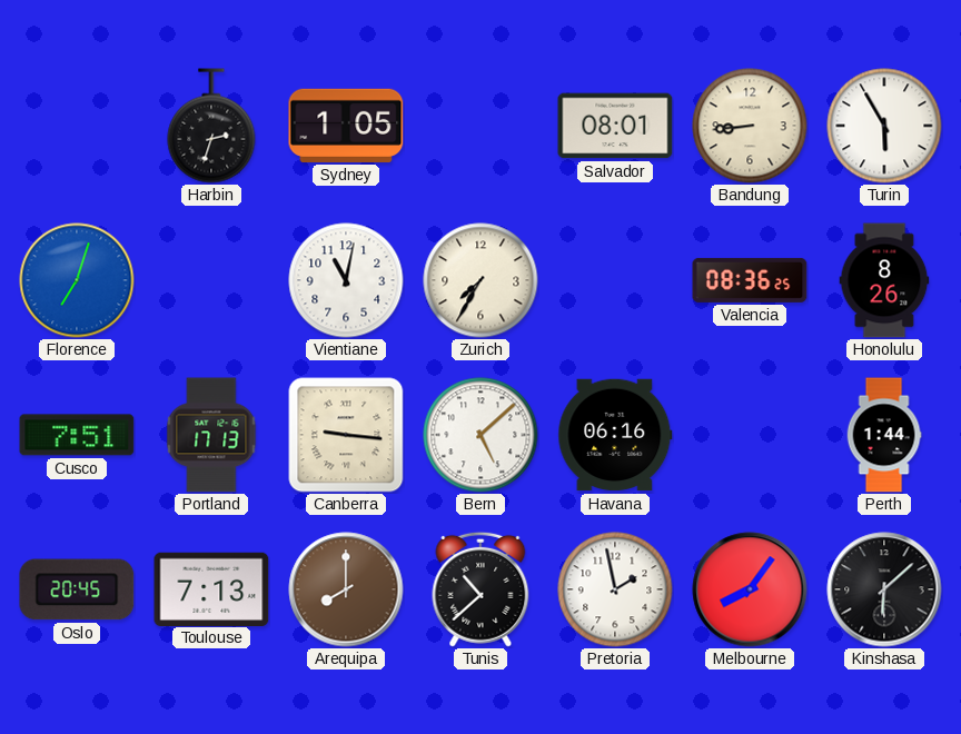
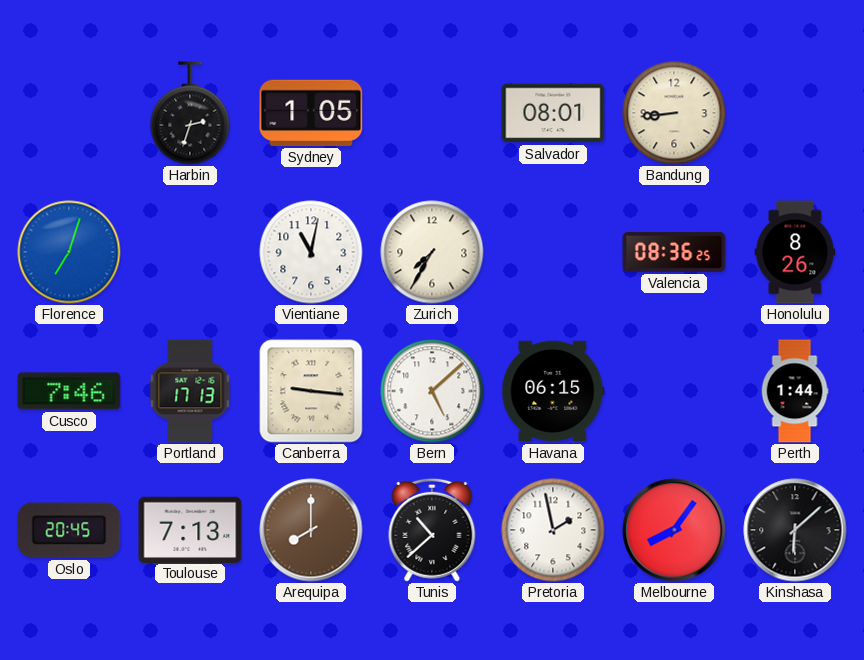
Turin: 5:55 -> none (884, 126)
Cusco: 7:51 -> 7:46 (69, 391)
Havana: 06:16 -> 06:15 (553, 391)
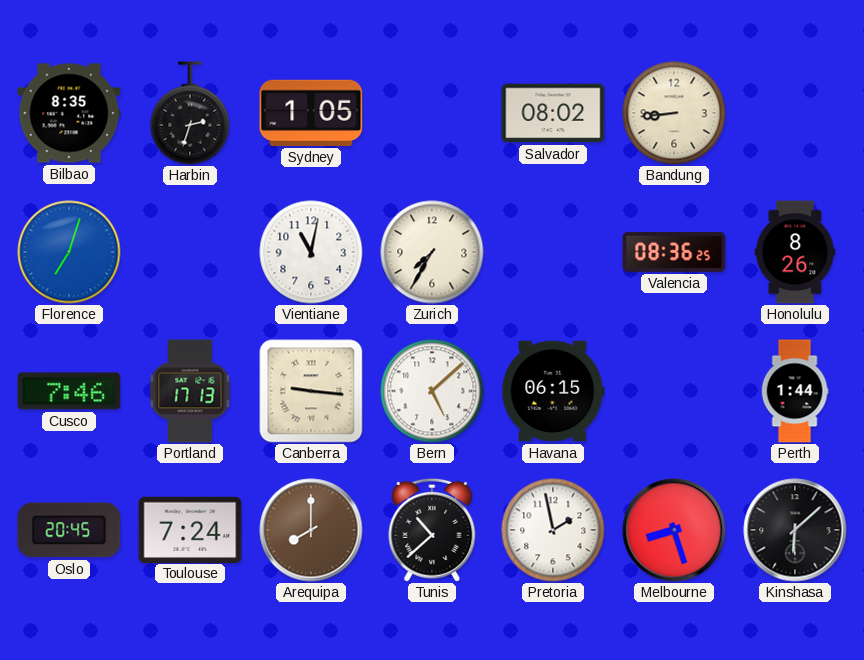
Bilbao: none -> 8:35 (69, 113)
Salvador: 08:01 -> 08:02 (553, 113)
Toulouse: 7:13 -> 7:24 (190, 529)
Melbourne: 8:06 -> 8:27 (674, 530)
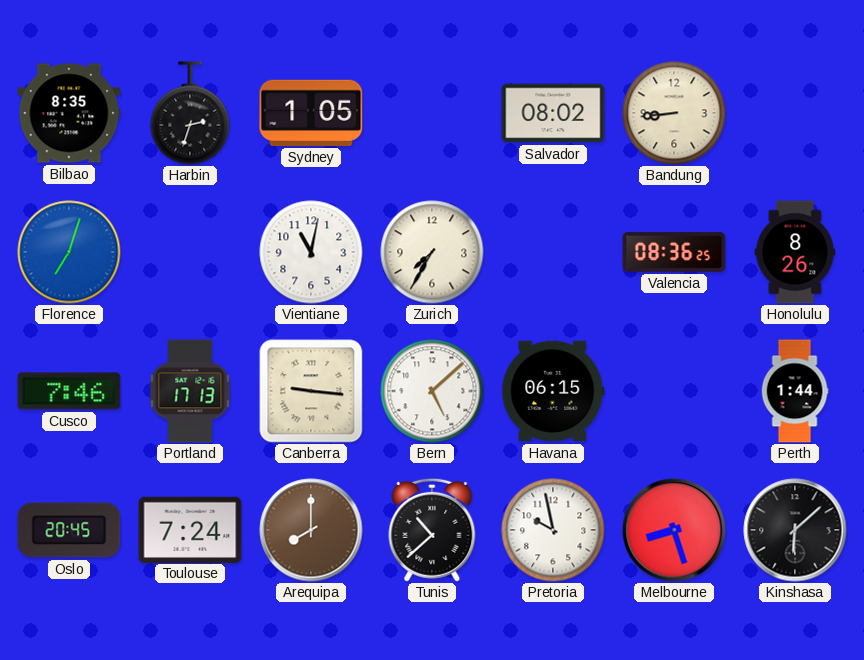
Pretoria: 1:58 -> 9:58 (553, 530)
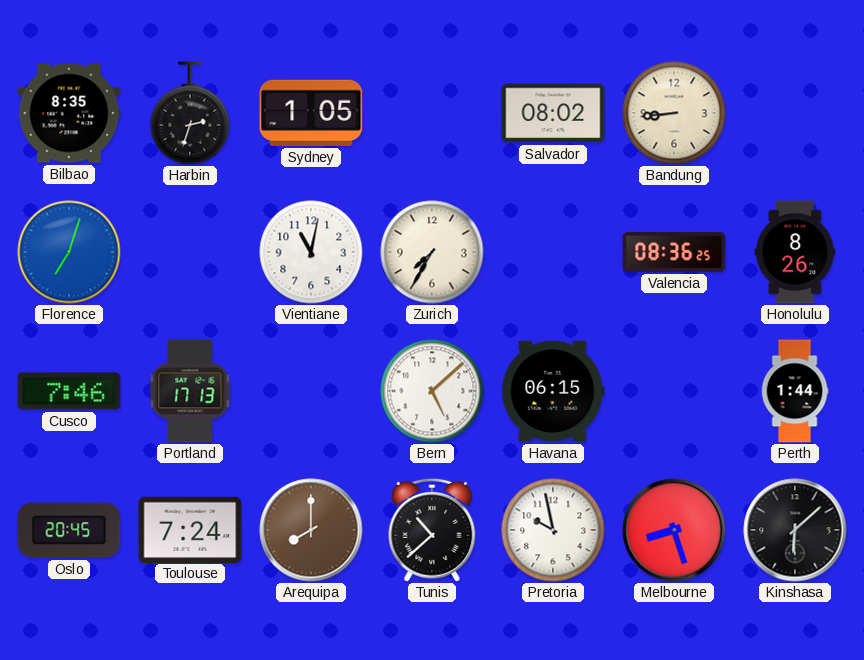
Canberra: 9:16 -> none (311, 391)
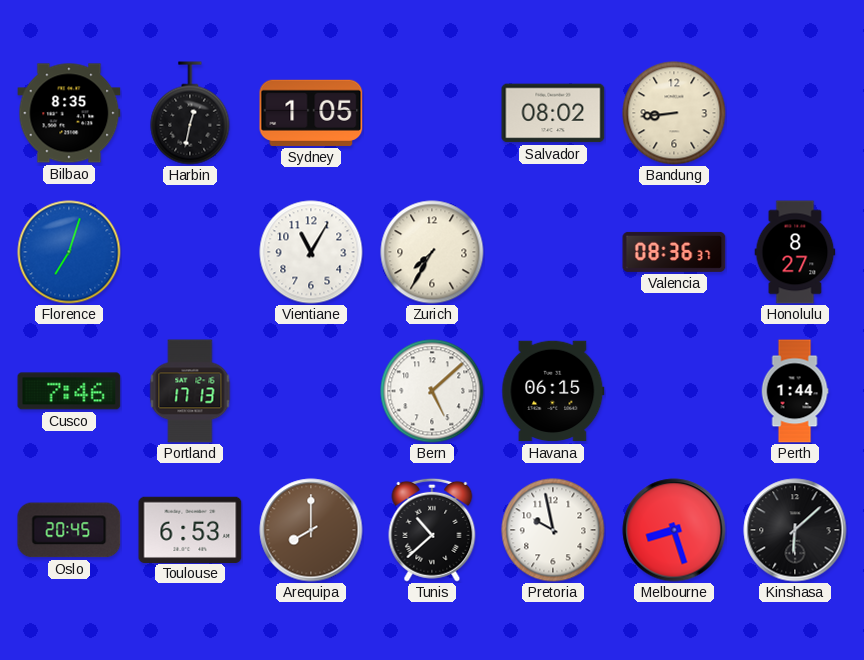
Harbin: 2:33 -> 12:32 (190, 113)
Vientiane: 11:02 -> 11:05 (311, 252)
Valencia: 08:36:25 -> 08:36:37 (674, 252)
Honolulu: 8:26 -> 8:27 (795, 252)
Toulouse: 7:24 -> 6:53 (190, 529)
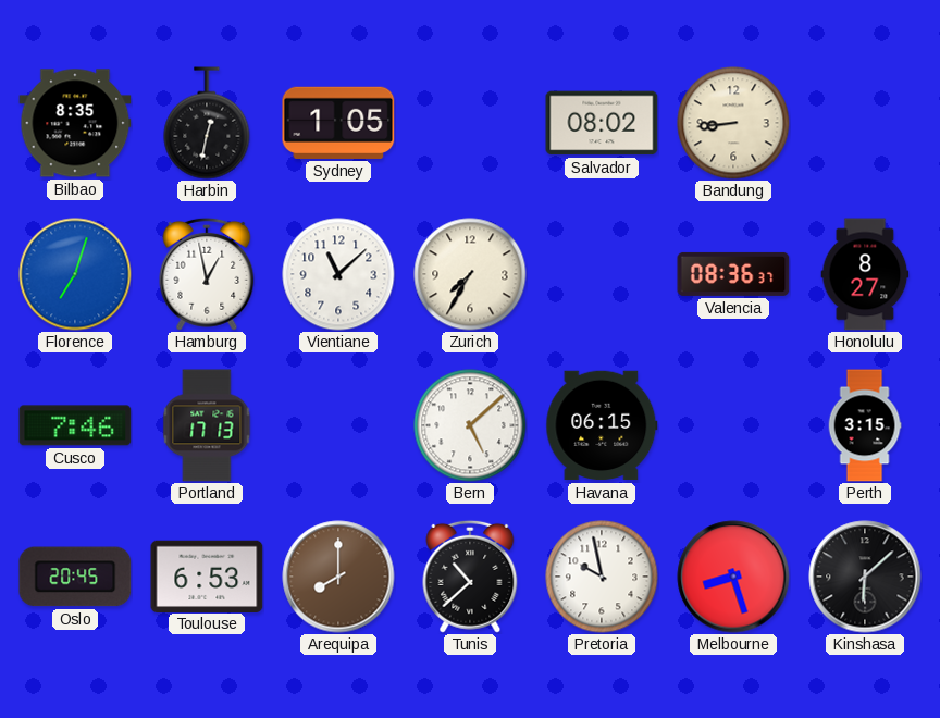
Hamburg: none -> 12:58 (207, 274)
Vientiane: 11:05 -> 11:08 (338, 274)
Perth: 1:44 -> 3:15 (865, 425)
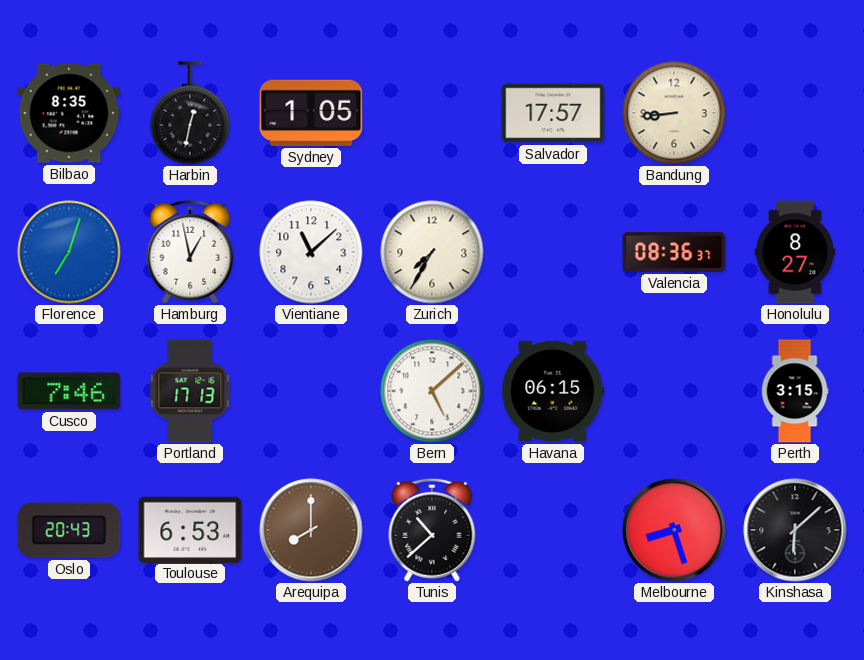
Salvador: 08:02 -> 17:57 (553, 113)
Oslo: 20:45 -> 20:43 (69, 530)
Pretoria: 9:58 -> none (602, 577)
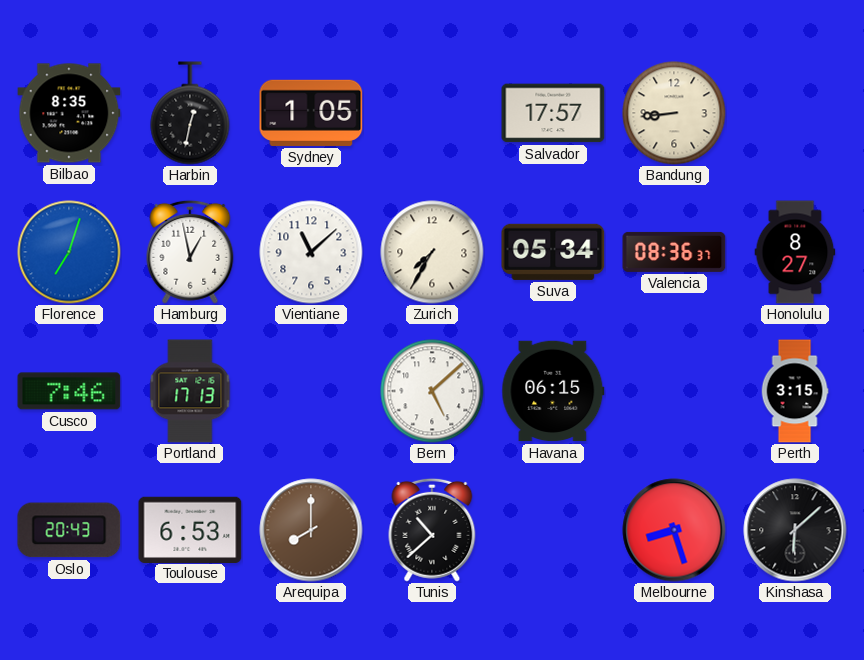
Suva: none -> 05:34 (553, 252)
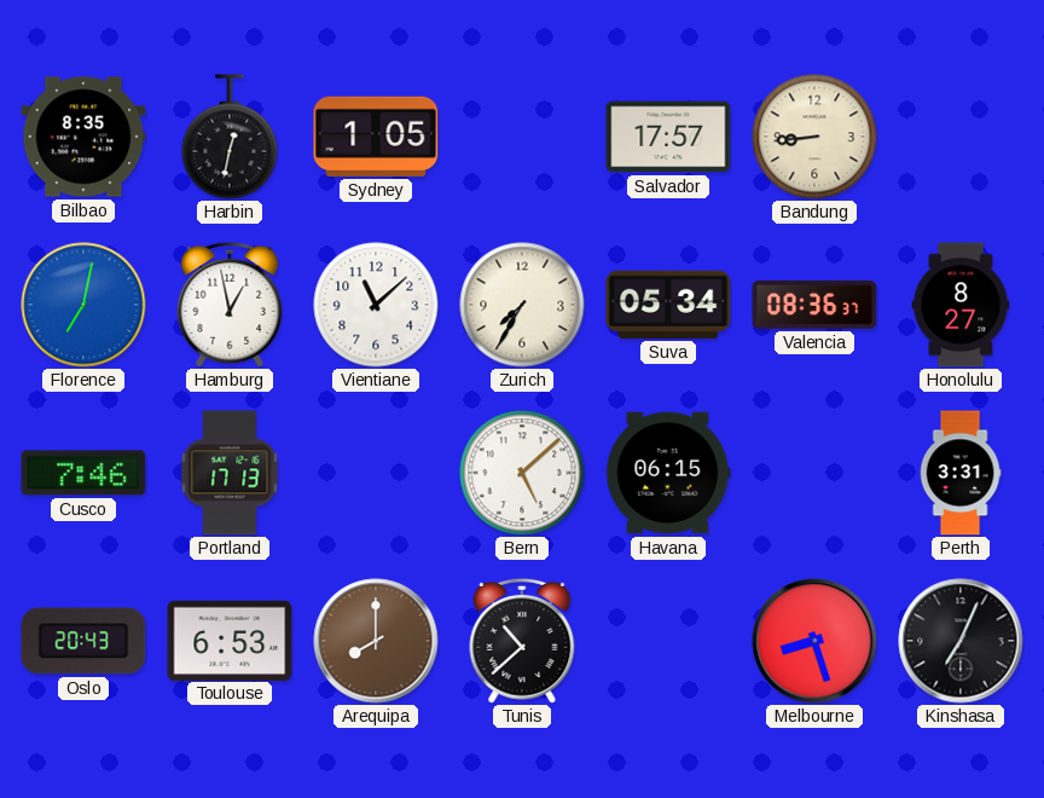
Florence: 7:03 -> 7:02 (83, 305)
Perth: 3:15 -> 3:31 (961, 473)
Kinshasa: 6:08 -> 7:04 (961, 641)
